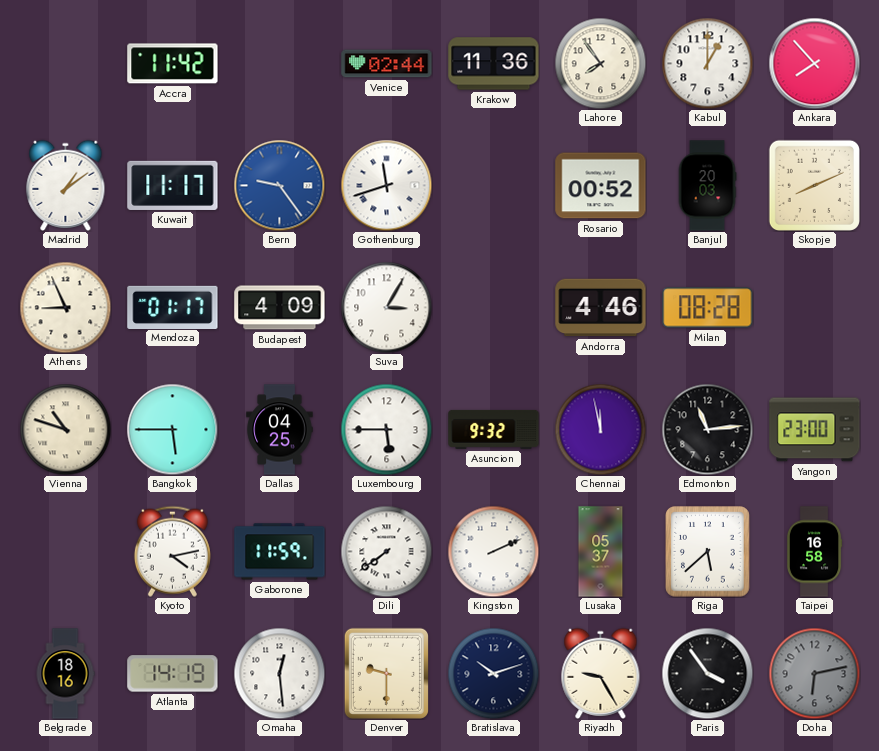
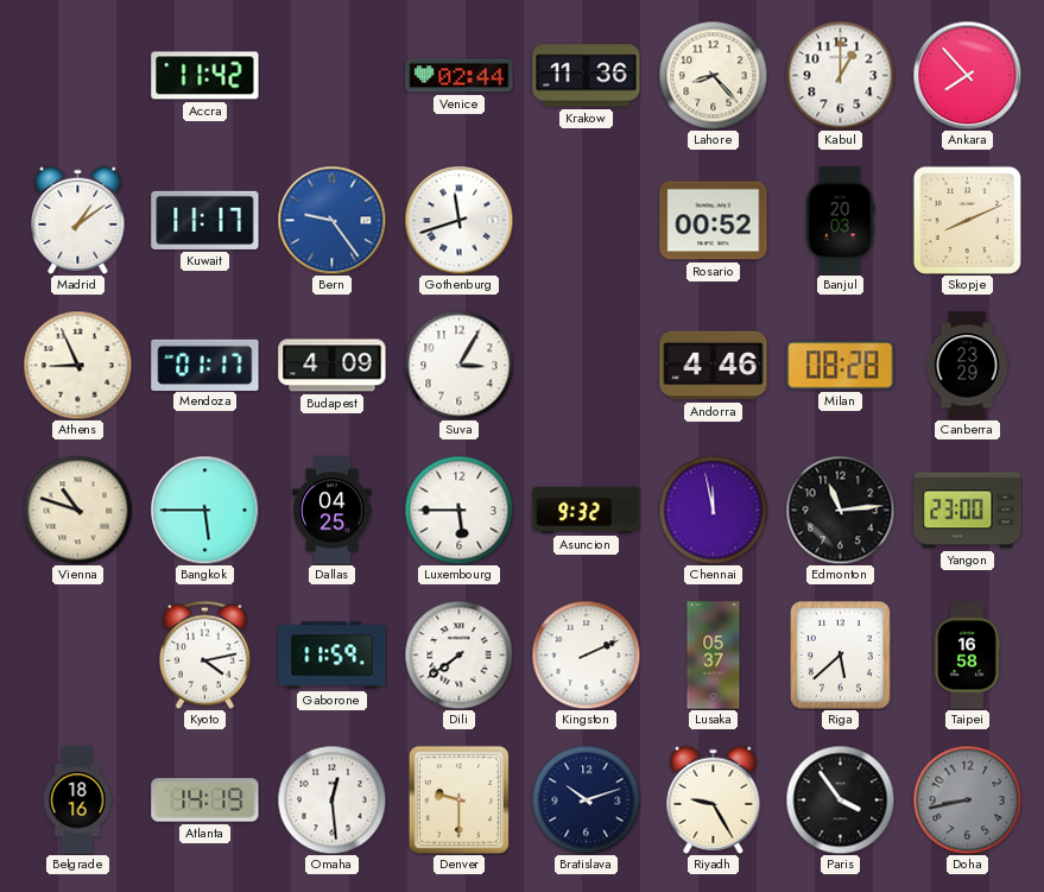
Lahore: 7:54 -> 8:23 (713, 75)
Canberra: none -> 23:29 (967, 366)
Doha: 6:13 -> 8:43 (967, 799)
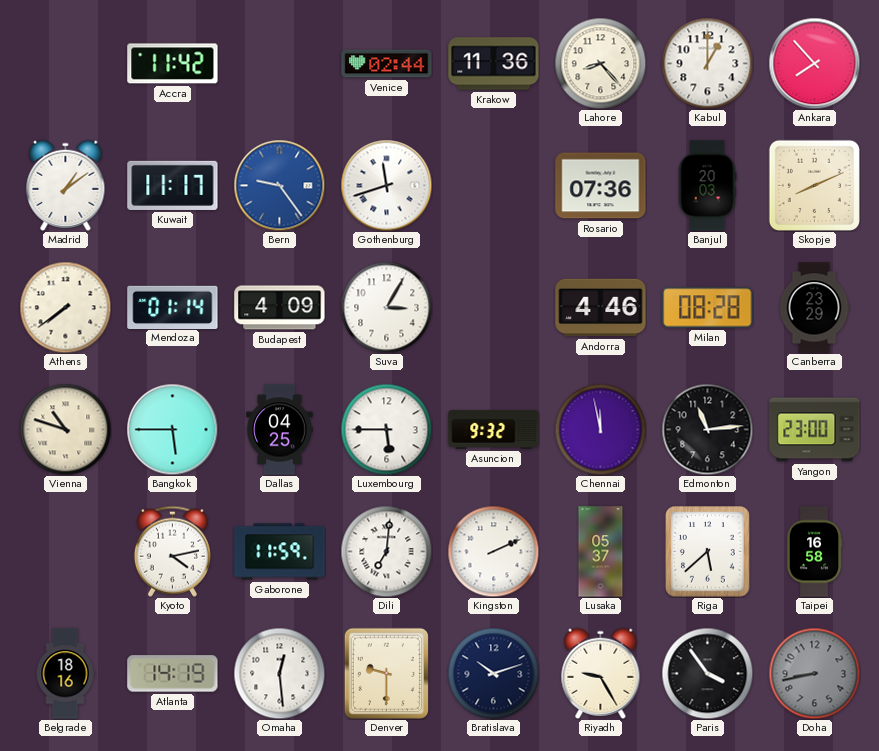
Rosario: 00:52 -> 07:36 (601, 186)
Athens: 8:56 -> 7:39 (65, 307)
Mendoza: 01:17 -> 01:14 (173, 307)
Dili: 7:39 -> 7:01 (386, 551)
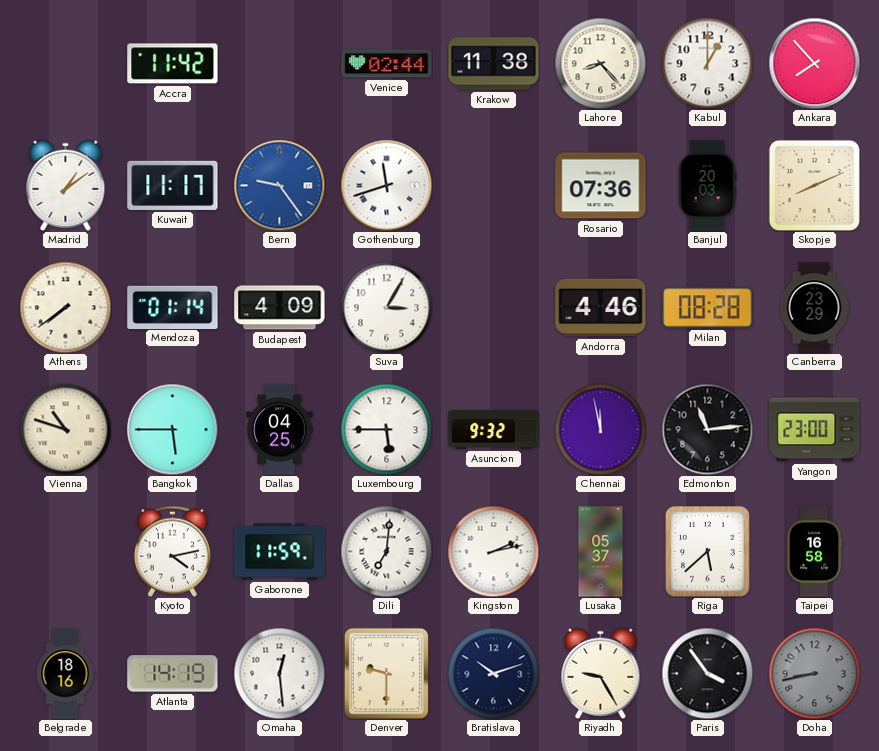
Krakow: 11:36 -> 11:38 (494, 64)
Kingston: 2:11 -> 2:13 (493, 551)
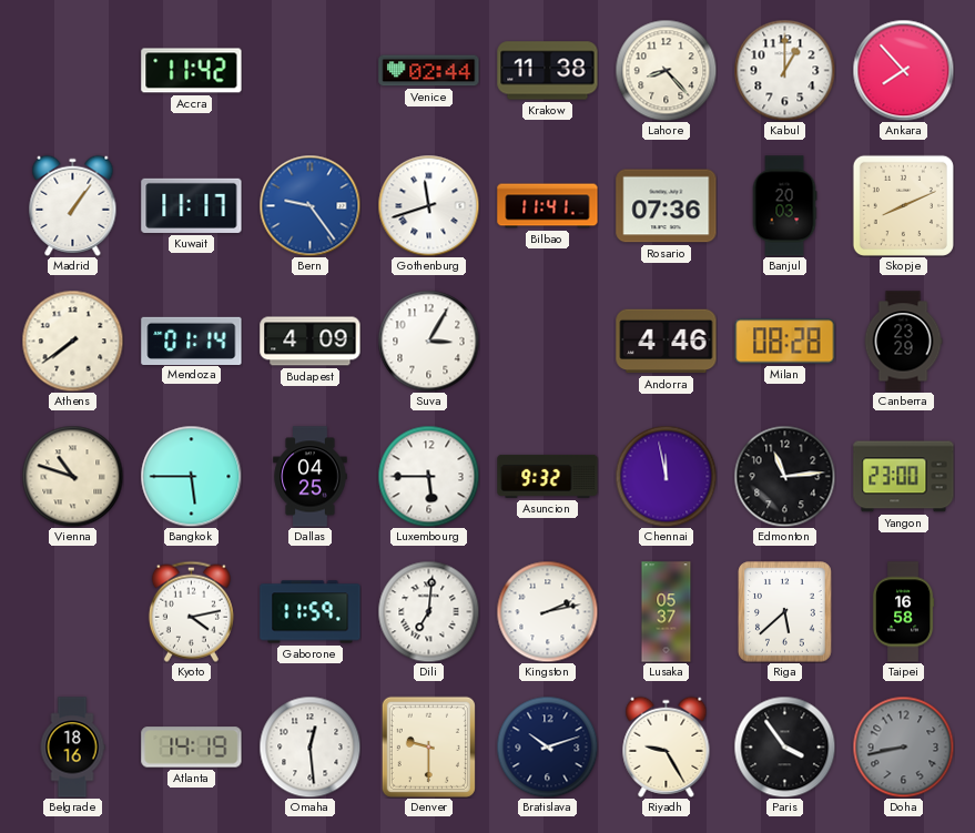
Madrid: 1:09 -> 1:06 (73, 205)
Bilbao: none -> 11:41 (548, 206)
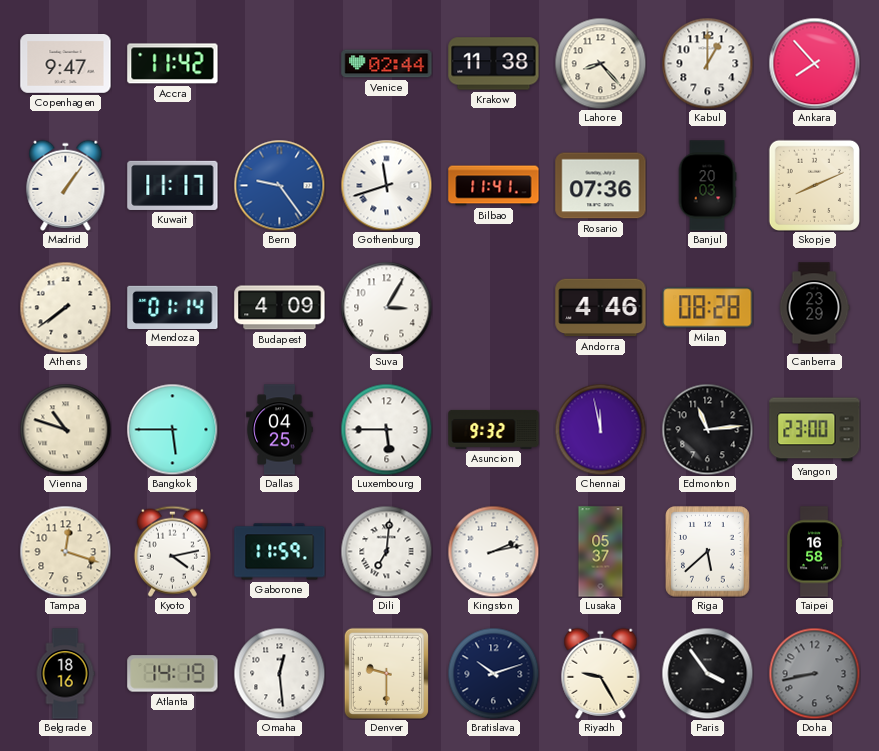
Copenhagen: none -> 9:47 (66, 64)
Tampa: none -> 12:18 (65, 551)
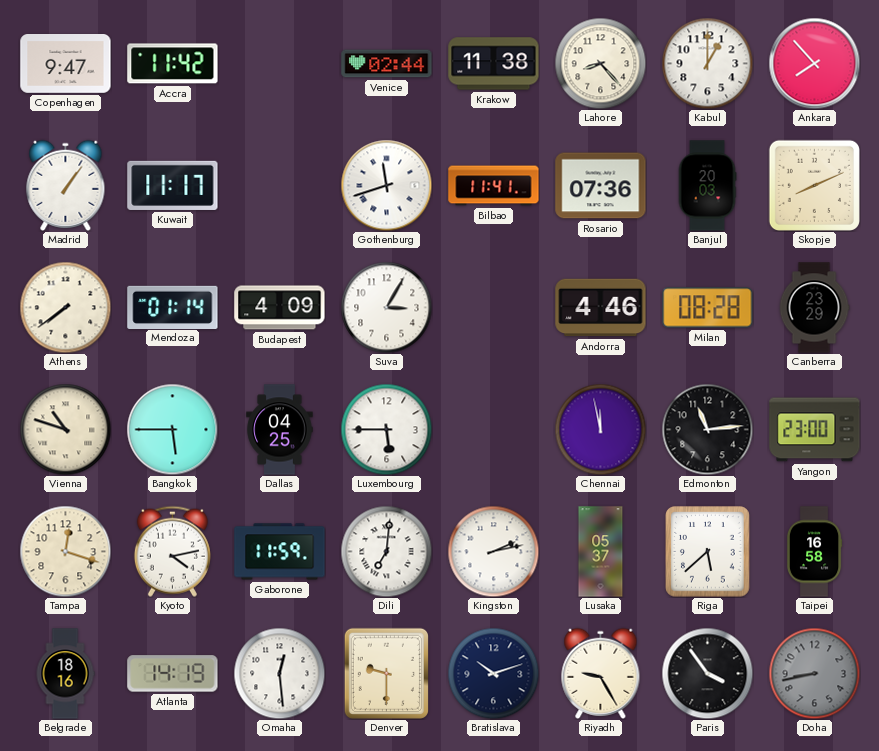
Bern: 9:24 -> none (279, 185)
Asuncion: 9:32 -> none (494, 429)
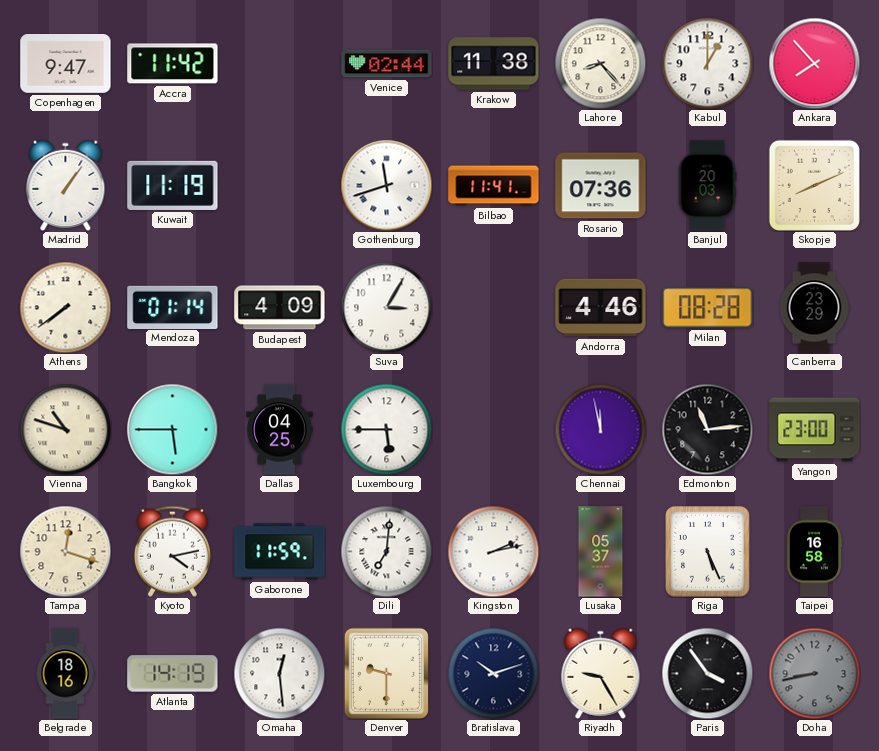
Kuwait: 11:17 -> 11:19 (173, 185)
Riga: 5:38 -> 5:26 (708, 552)
